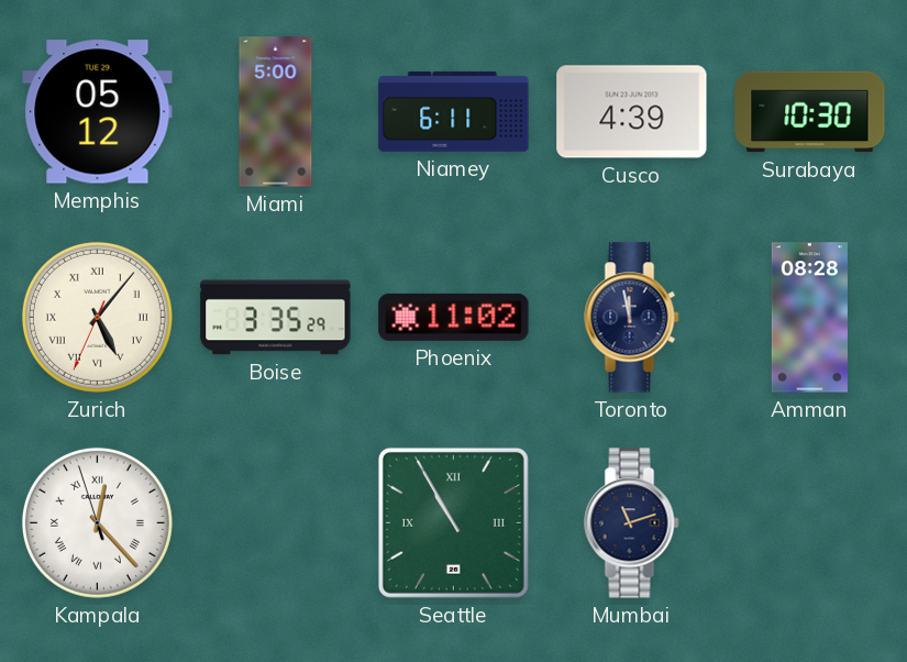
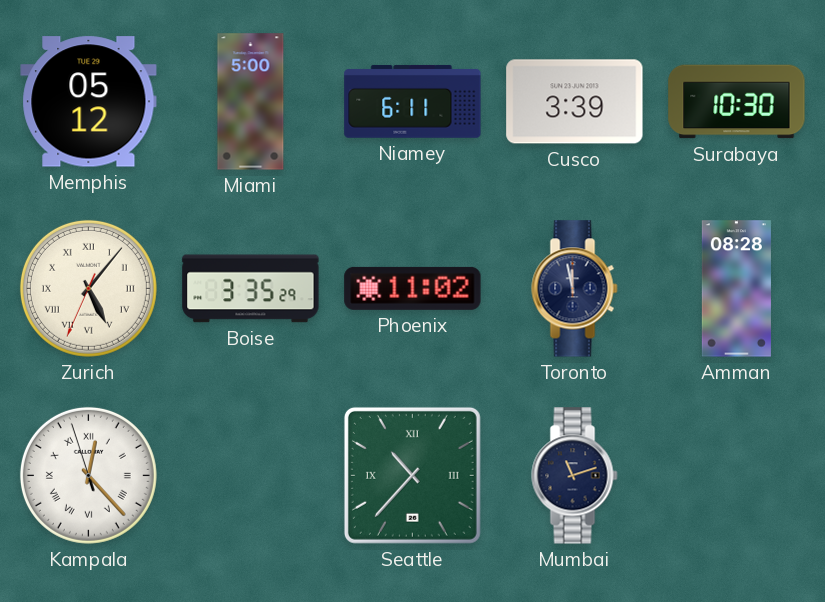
Cusco: 4:39 -> 3:39 (575, 102)
Seattle: 10:55 -> 10:37 (412, 475)
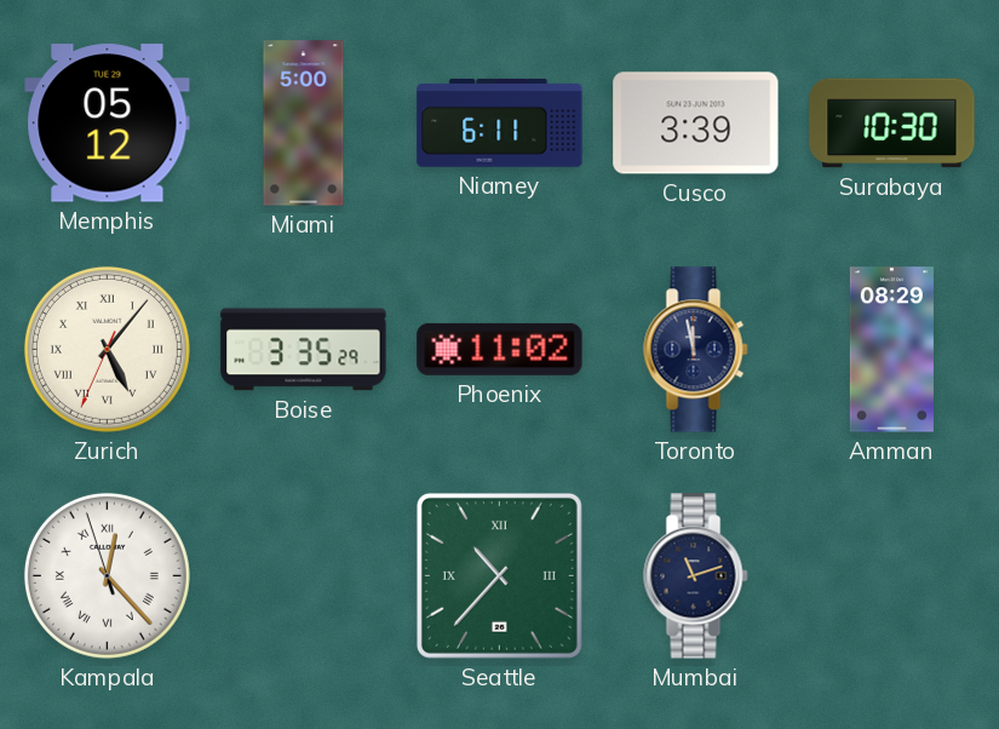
Amman: 08:28 -> 08:29 (891, 350)
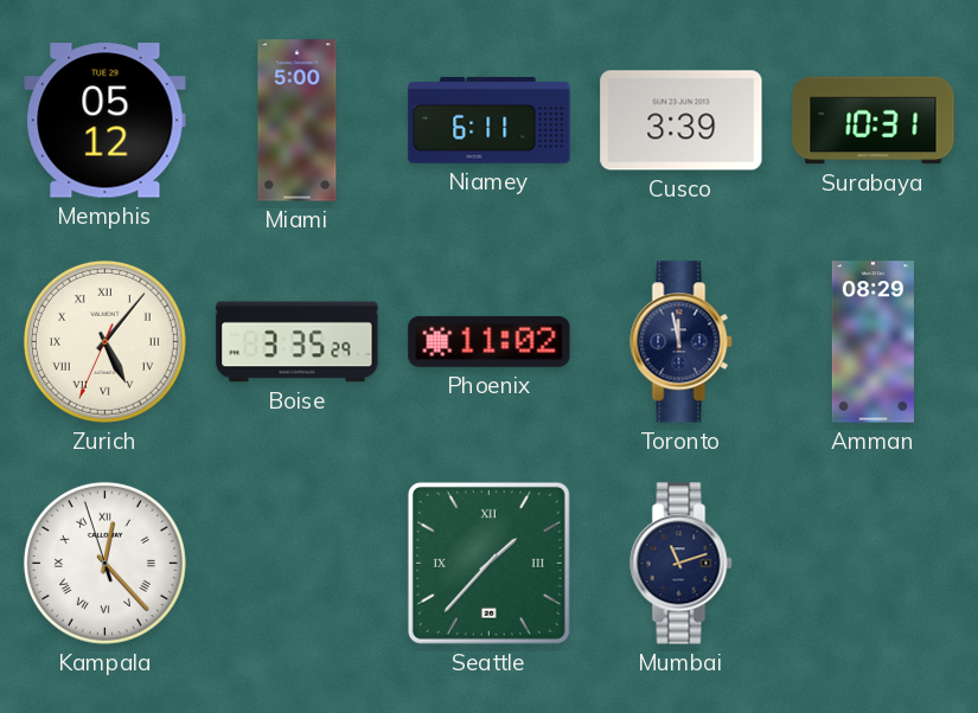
Surabaya: 10:30 -> 10:31 (874, 121)
Seattle: 10:37 -> 1:37 (488, 563)
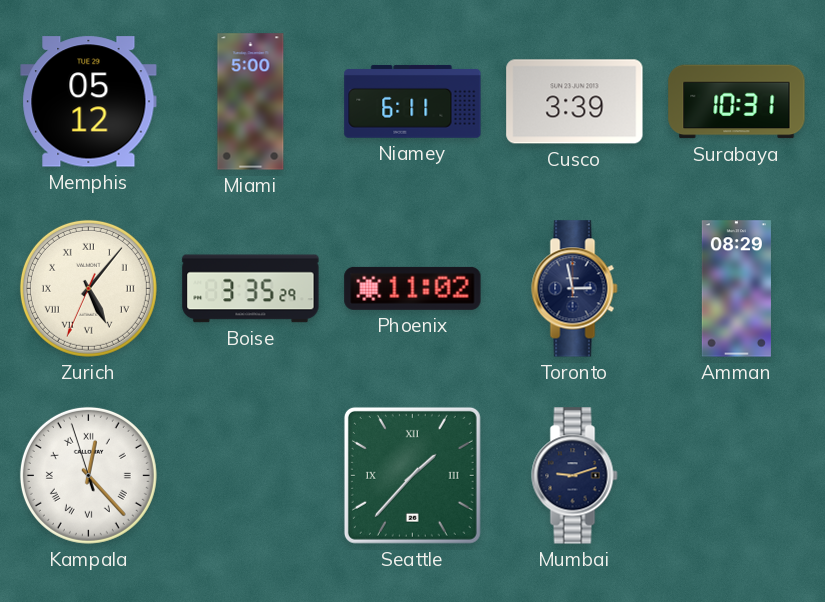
Toronto: 11:58 -> 2:58 (575, 289)
Mumbai: 11:12 -> 9:12 (575, 476)
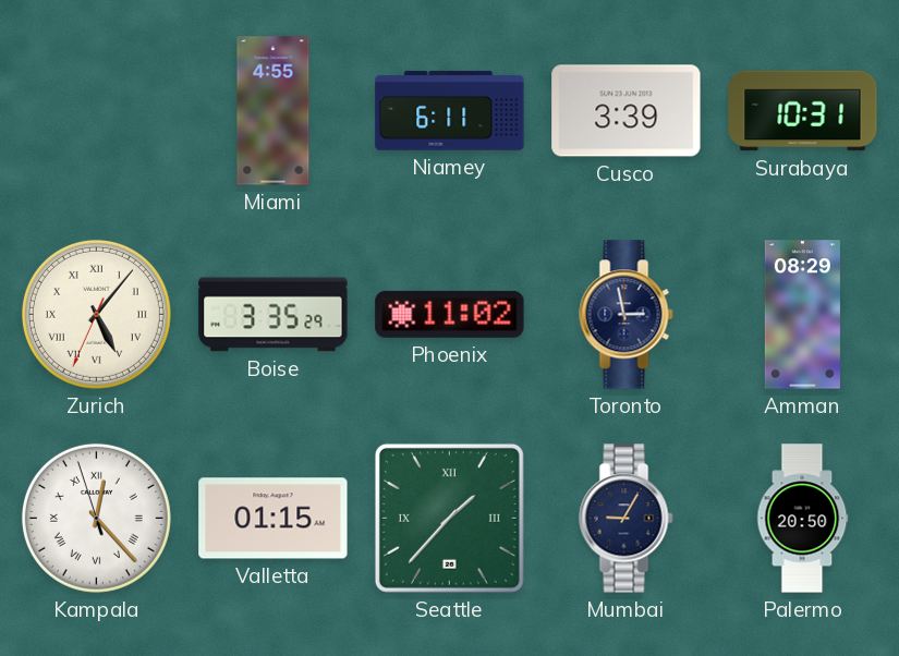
Memphis: 05:12 -> none (89, 102)
Miami: 5:00 -> 4:55 (274, 111)
Valletta: none -> 01:15 (274, 519)
Mumbai: 9:12 -> 9:05 (627, 519)
Palermo: none -> 20:50 (802, 519)
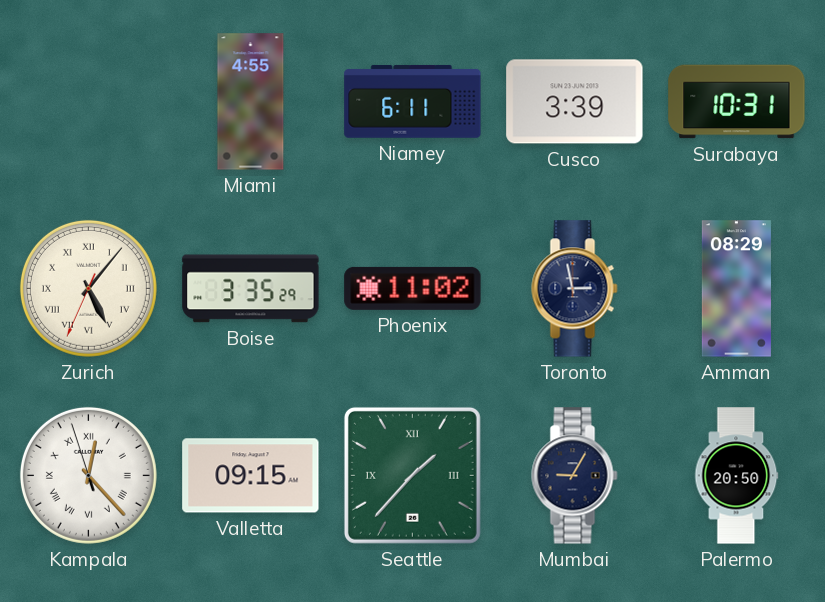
Valletta: 01:15 -> 09:15 (251, 476)
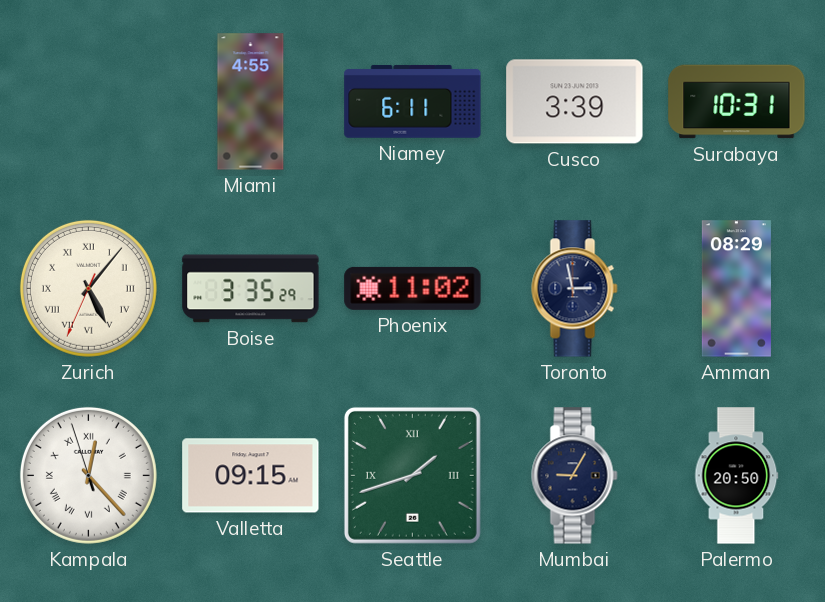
Seattle: 1:37 -> 1:42 (412, 475)
